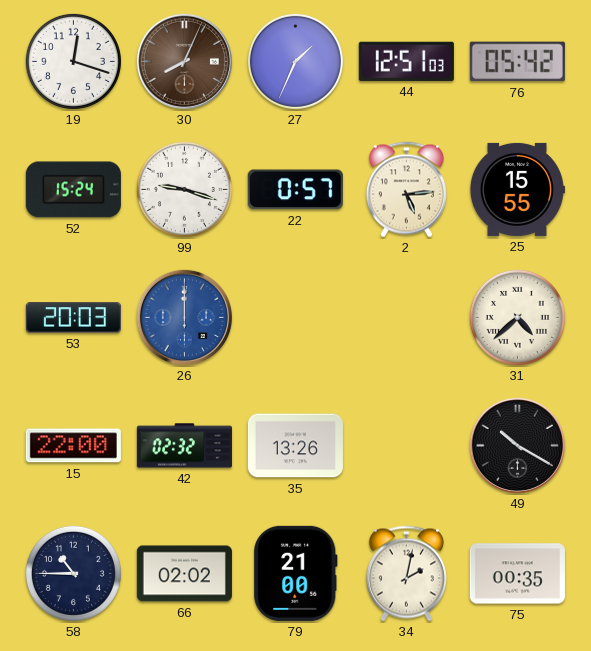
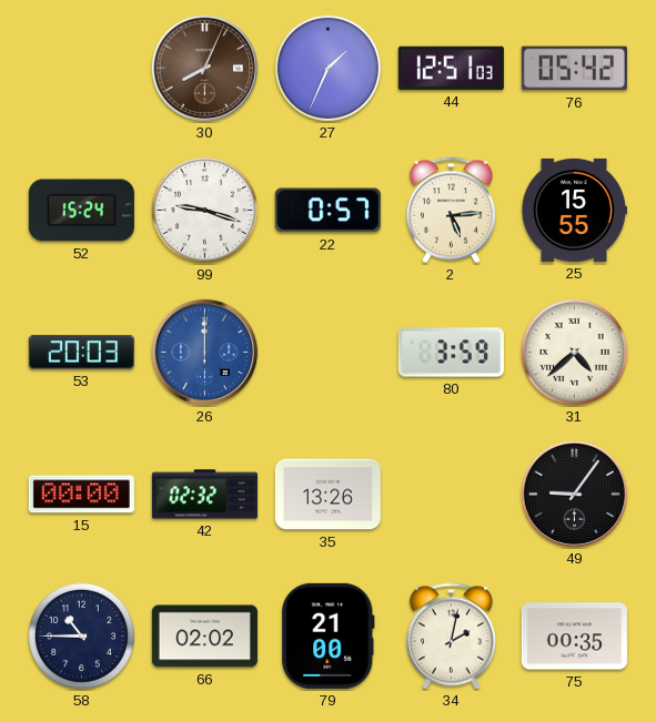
19: 12:18 -> none (73, 61)
80: none -> 3:59 (451, 353)
15: 22:00 -> 00:00 (81, 495)
49: 10:20 -> 9:06 (574, 494)
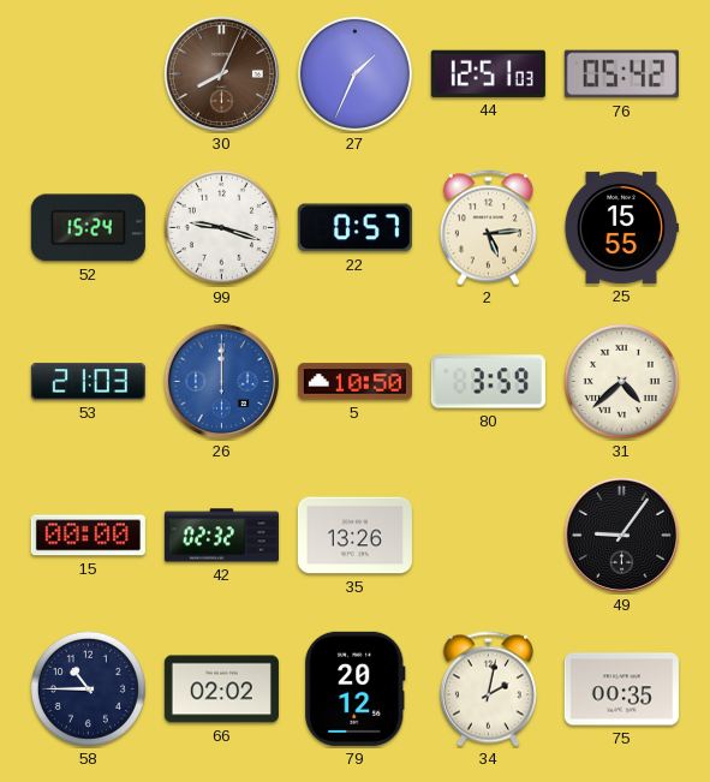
53: 20:03 -> 21:03 (88, 382)
5: none -> 10:50 (354, 382)
79: 21:00 -> 20:12 (356, 688)
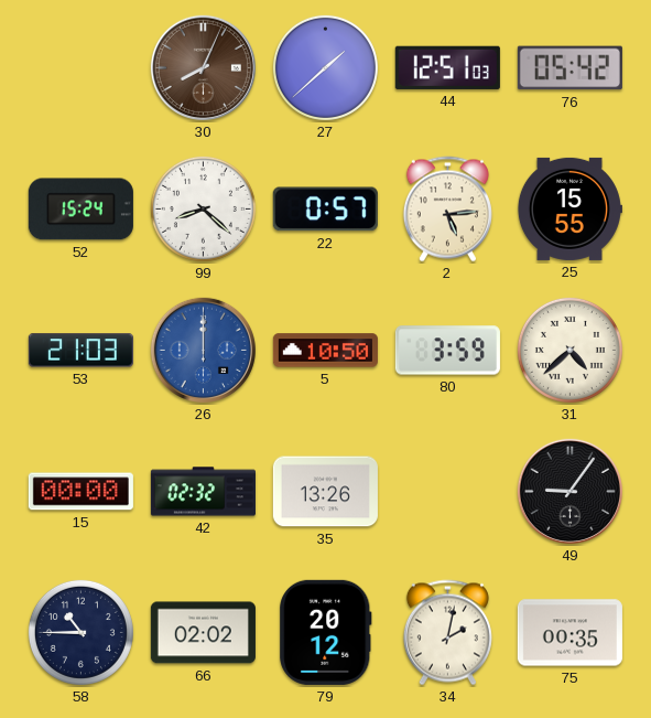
27: 1:34 -> 1:38 (325, 67)
99: 9:18 -> 8:22 (203, 208)
